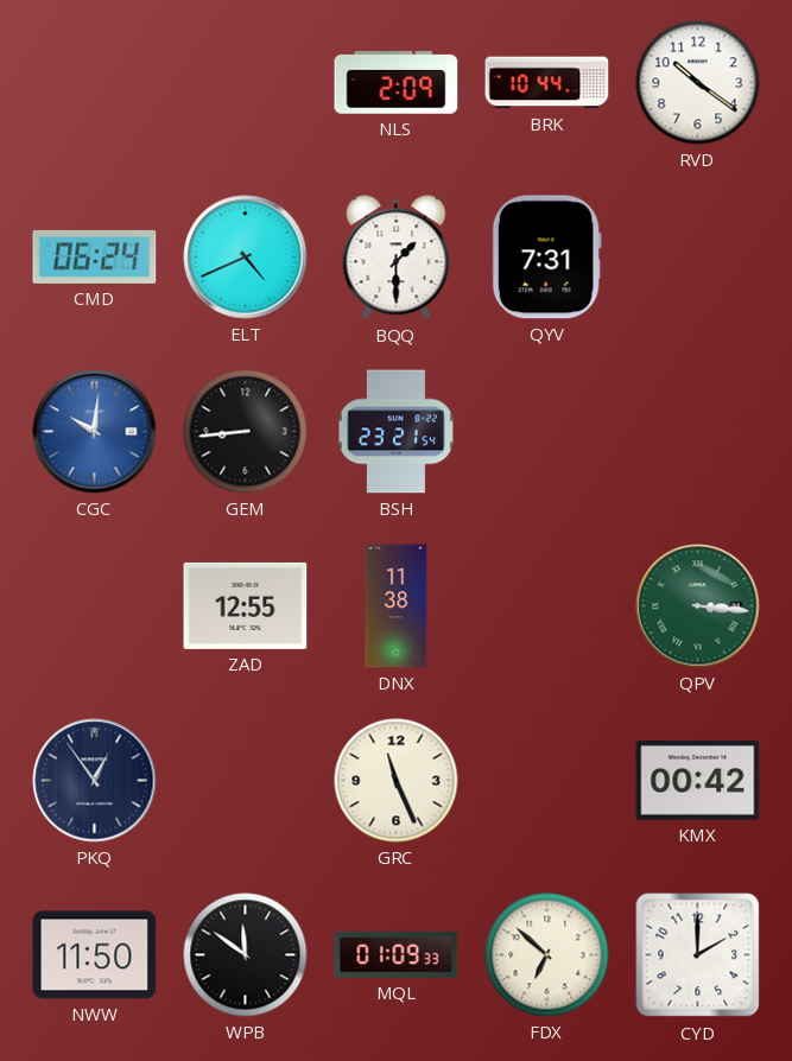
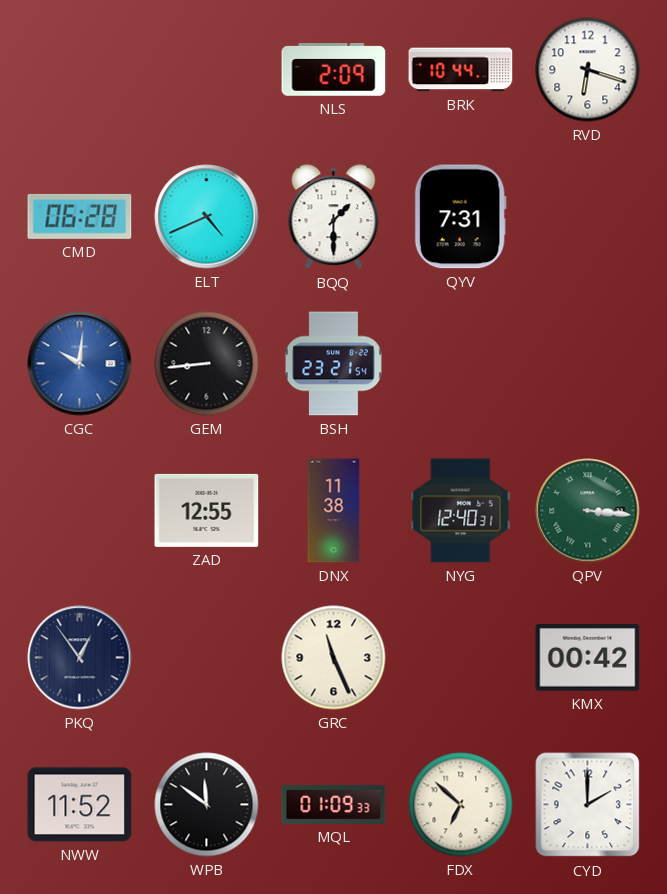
RVD: 10:21 -> 6:18 (588, 70)
CMD: 06:24 -> 06:28 (80, 216)
NYG: none -> 12:40 (461, 511)
NWW: 11:50 -> 11:52 (80, 805)
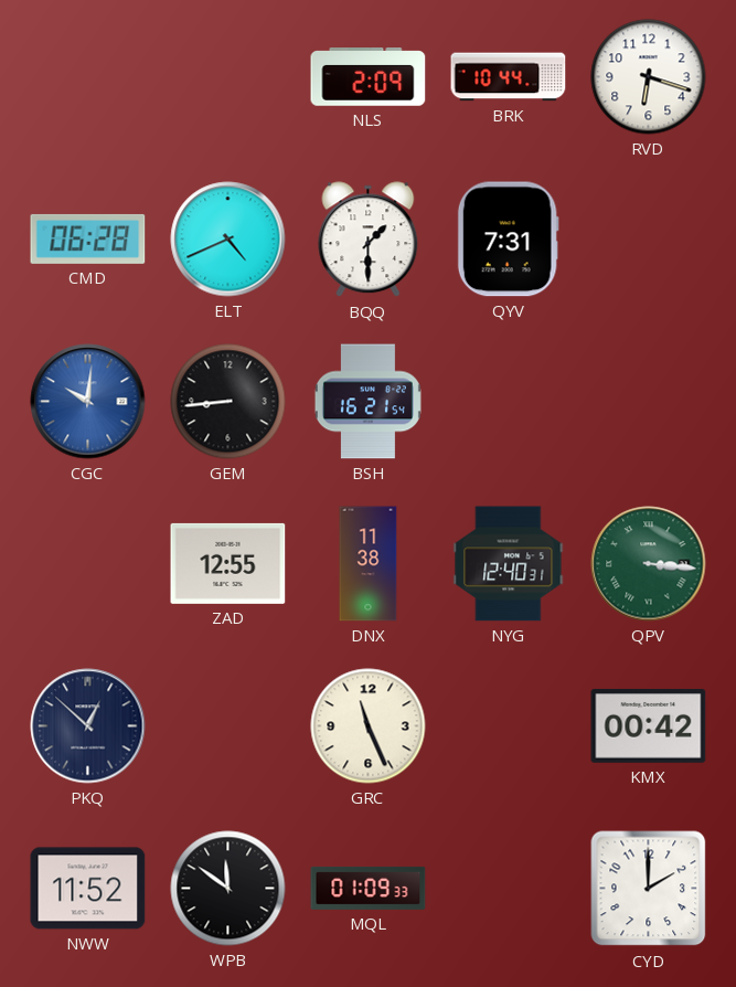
BSH: 23:21 -> 16:21 (367, 402)
PKQ: 12:54 -> 12:52 (88, 726)
FDX: 6:52 -> none (461, 805)
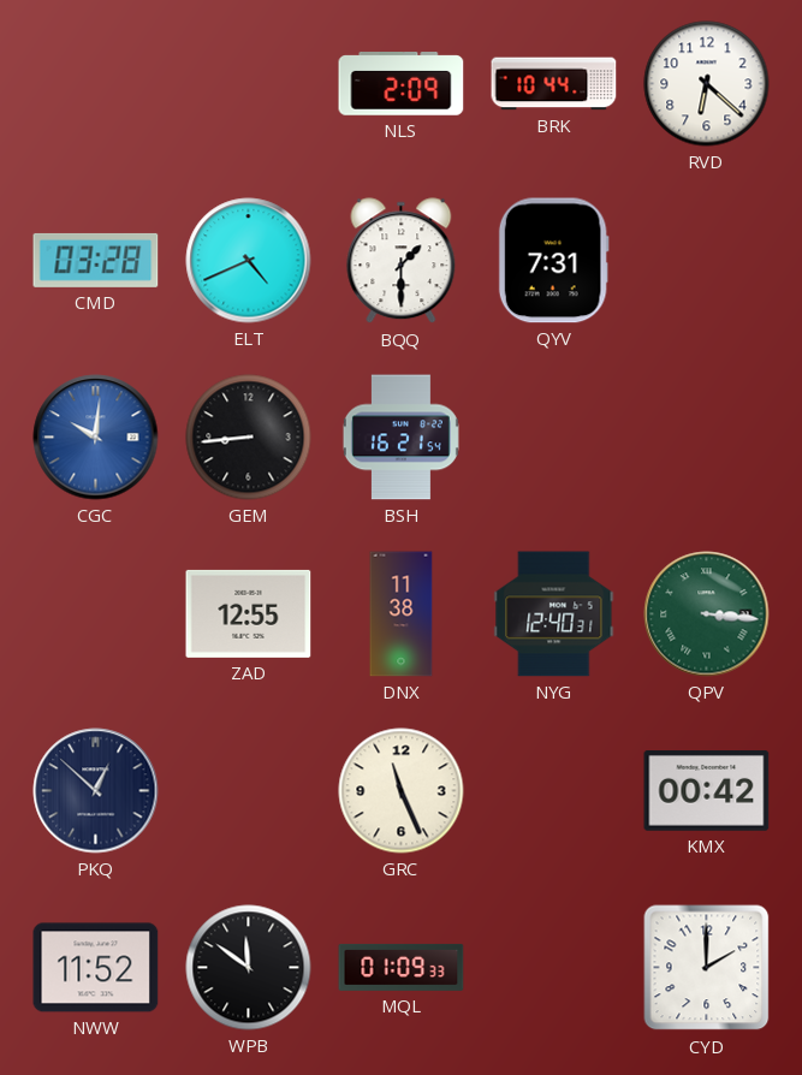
RVD: 6:18 -> 6:22 (707, 84)
CMD: 06:28 -> 03:28 (96, 260)
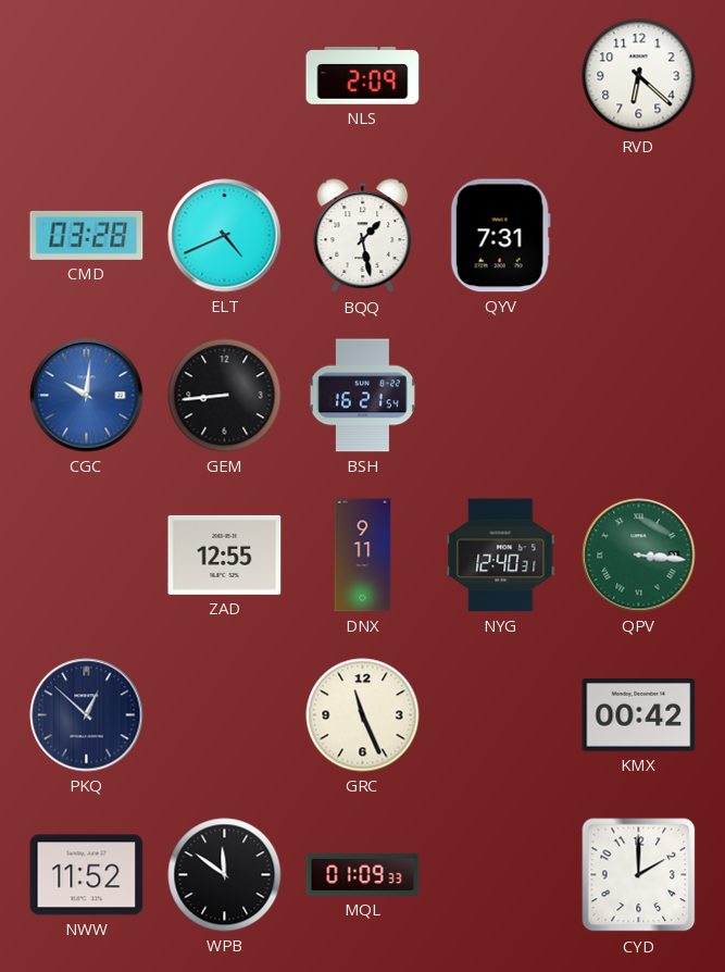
BRK: 10:44 -> none (554, 84)
BQQ: 1:30 -> 1:28 (363, 236)
DNX: 11:38 -> 9:11 (363, 556)
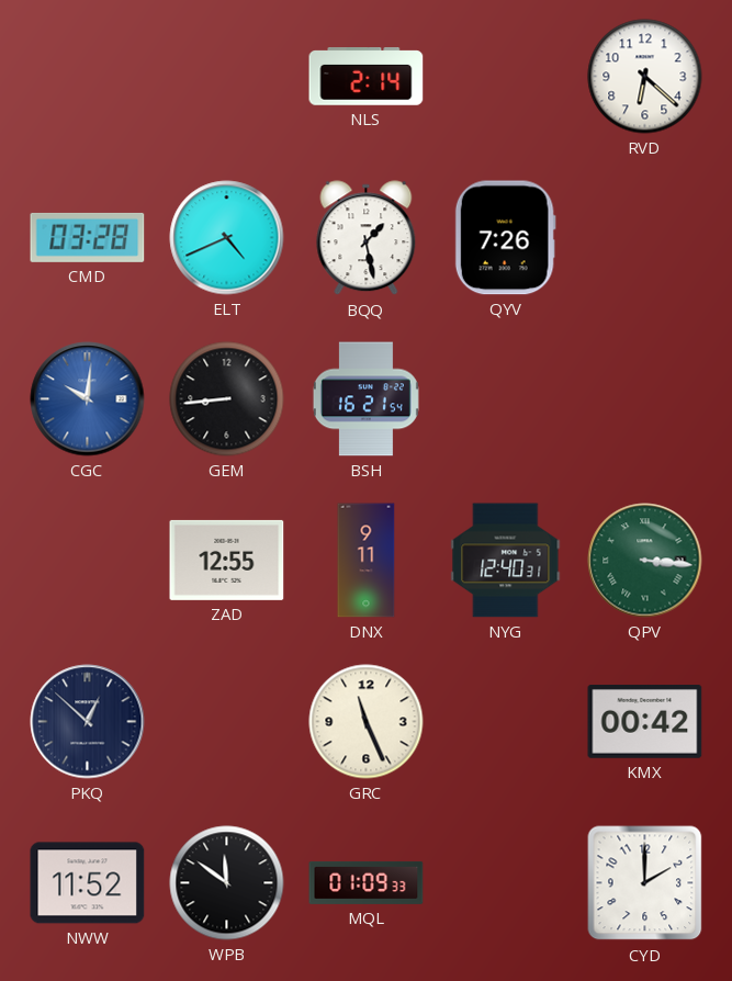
NLS: 2:09 -> 2:14 (367, 77)
QYV: 7:31 -> 7:26 (505, 238)
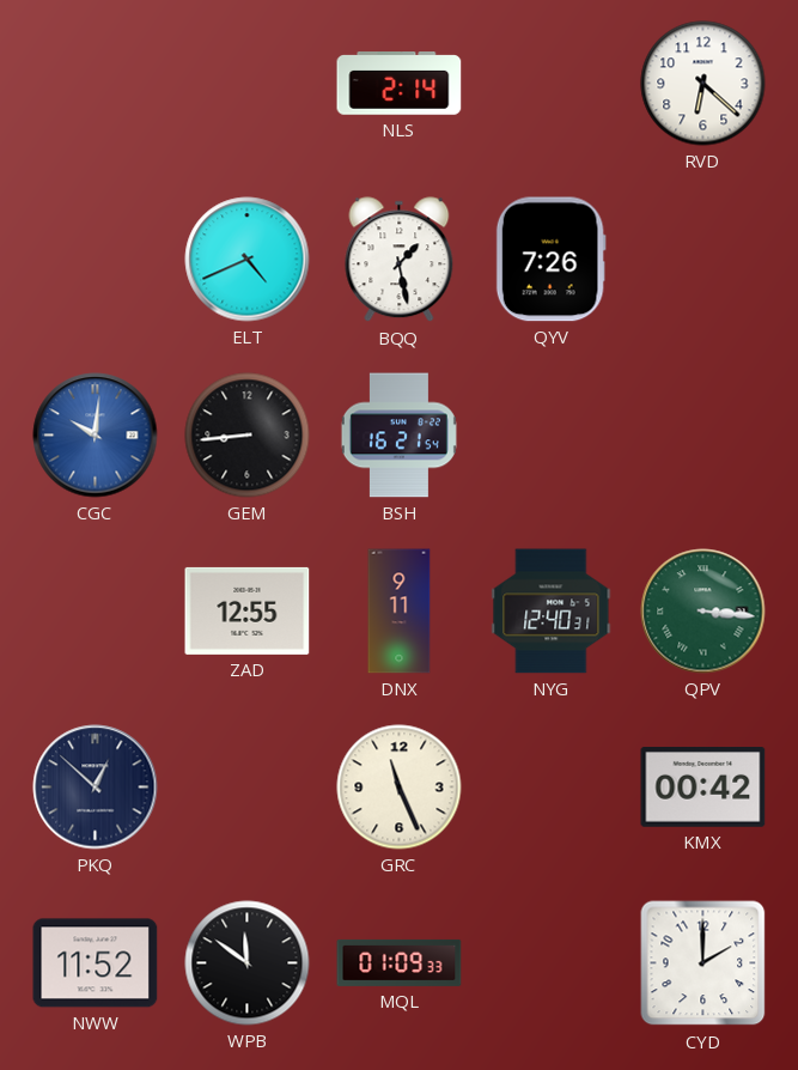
CMD: 03:28 -> none (88, 237)
